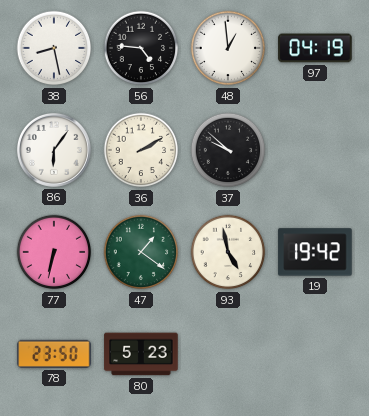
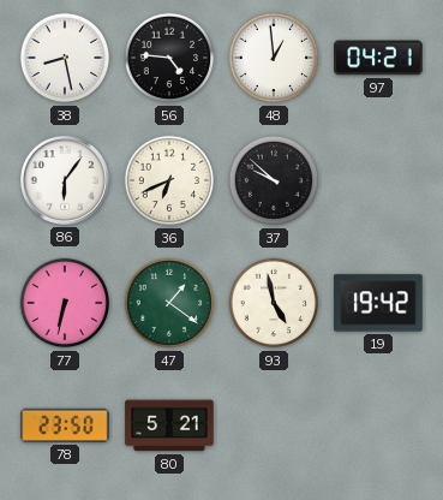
97: 04:19 -> 04:21 (378, 58)
36: 2:10 -> 6:41 (169, 180)
80: 5:23 -> 5:21 (169, 425)
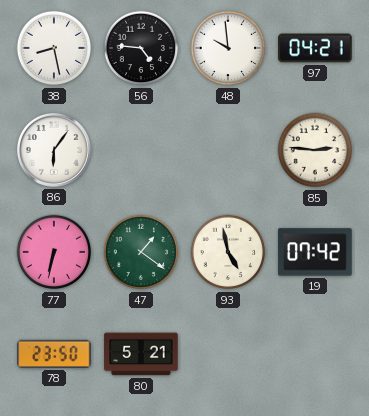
48: 12:59 -> 9:59 (228, 48)
36: 6:41 -> none (169, 180)
37: 9:52 -> none (274, 180)
85: none -> 2:46 (315, 150)
19: 19:42 -> 07:42 (315, 252)
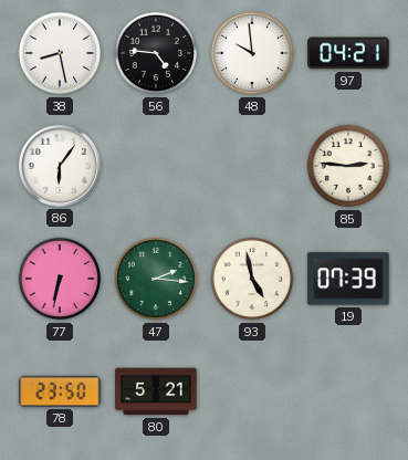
47: 1:21 -> 2:16 (156, 279)
19: 07:42 -> 07:39 (348, 279)
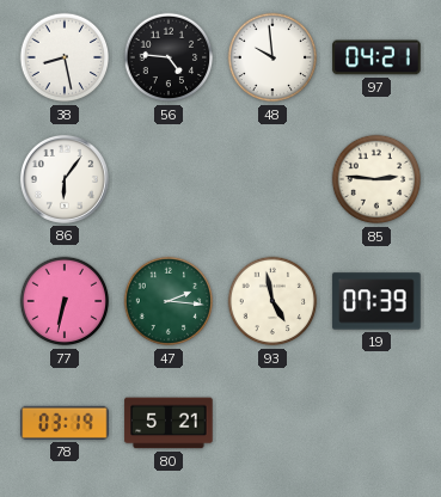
78: 23:50 -> 03:19 (65, 423)
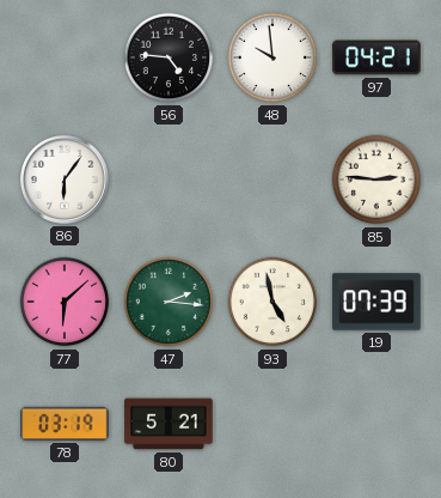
38: 8:28 -> none (65, 57)
77: 6:32 -> 6:08 (65, 302)
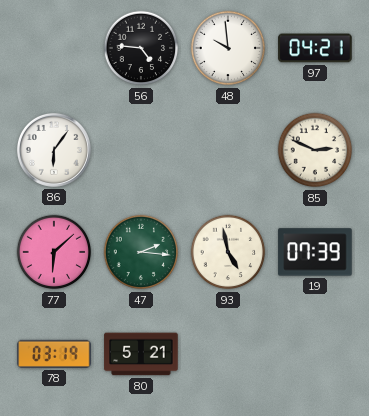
85: 2:46 -> 2:49 (315, 150)
